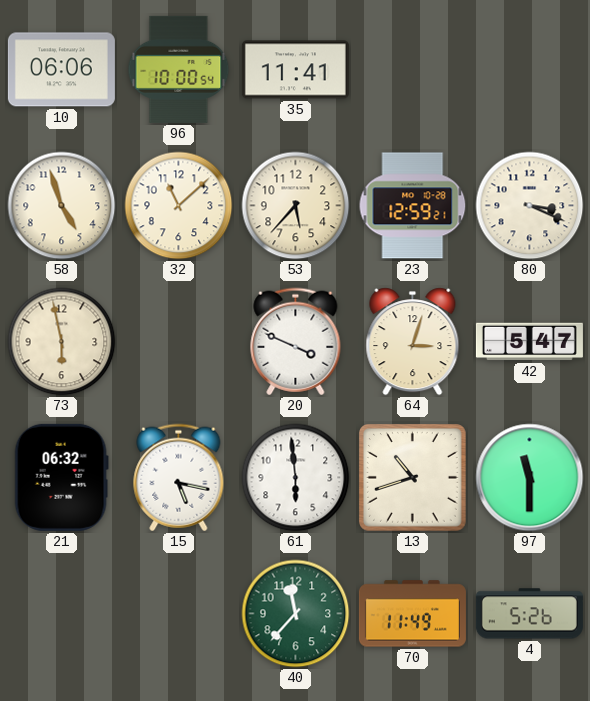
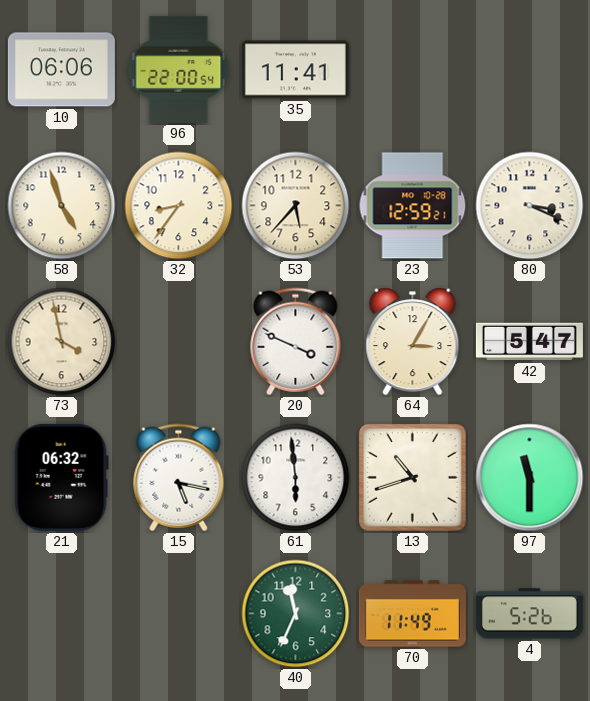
96: 10:00 -> 22:00 (179, 69)
32: 11:08 -> 8:36 (179, 206)
73: 5:58 -> 3:58 (62, 342)
64: 3:03 -> 3:05 (413, 342)
40: 11:37 -> 11:34 (296, 614)
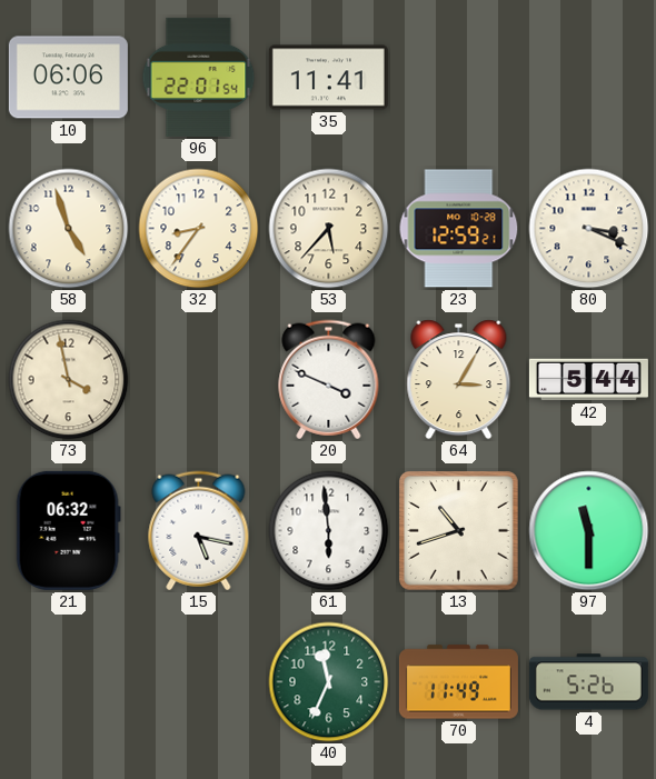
96: 22:00 -> 22:01 (199, 77)
42: 5:47 -> 5:44 (588, 380)
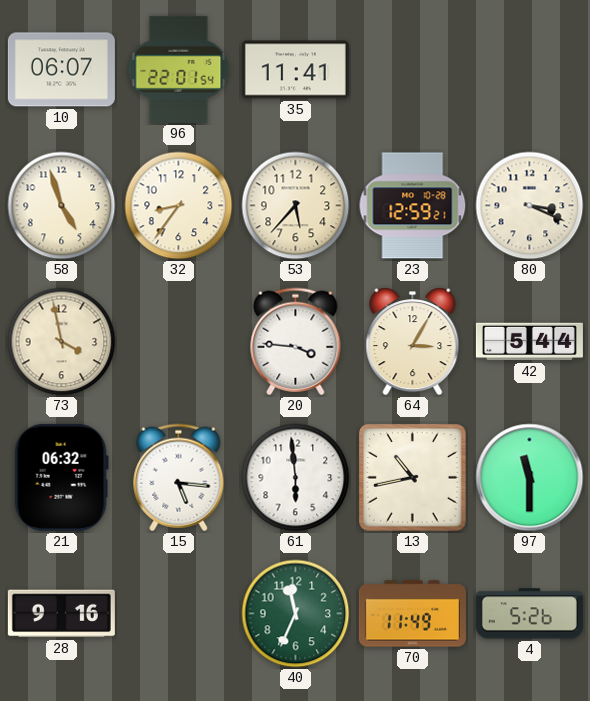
10: 06:06 -> 06:07 (61, 70)
20: 3:49 -> 3:46 (296, 342)
15: 5:17 -> 5:16 (179, 478)
13: 10:42 -> 10:43 (413, 478)
28: none -> 9:16 (61, 614)
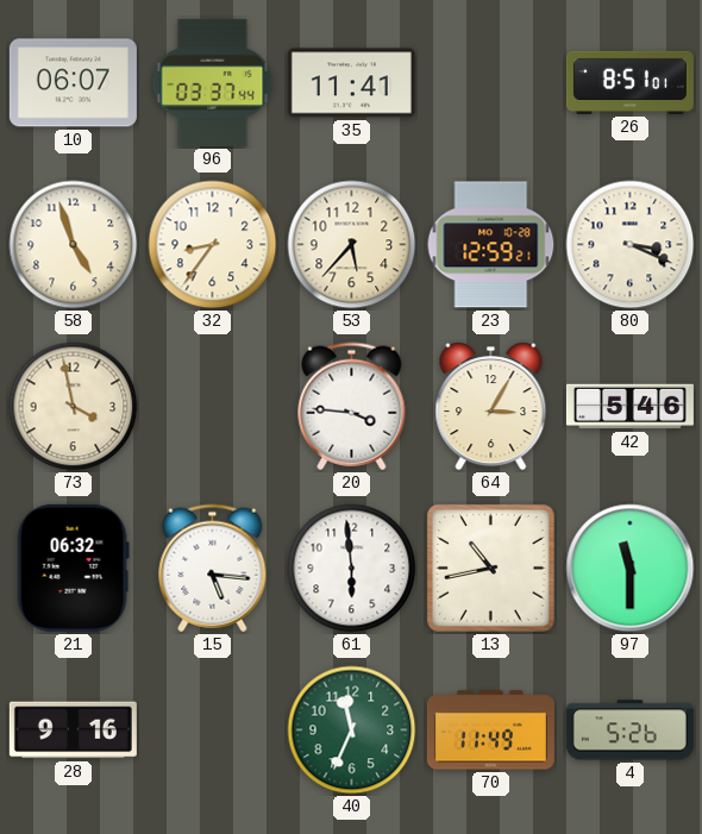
96: 22:01 -> 03:37 (213, 82)
26: none -> 8:51 (629, 82)
42: 5:44 -> 5:46 (629, 407)
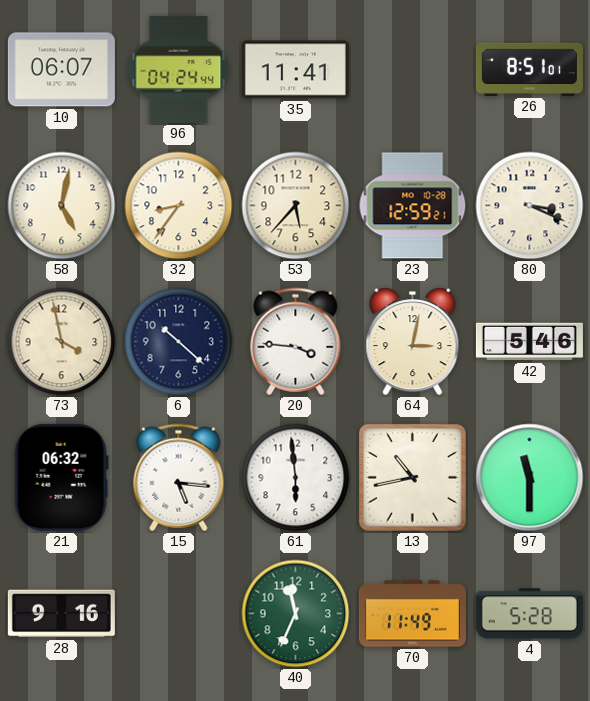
96: 03:37 -> 04:24 (179, 69)
58: 4:57 -> 5:02 (62, 206)
6: none -> 10:22 (179, 342)
64: 3:05 -> 3:02 (413, 342)
4: 5:26 -> 5:28 (529, 614)
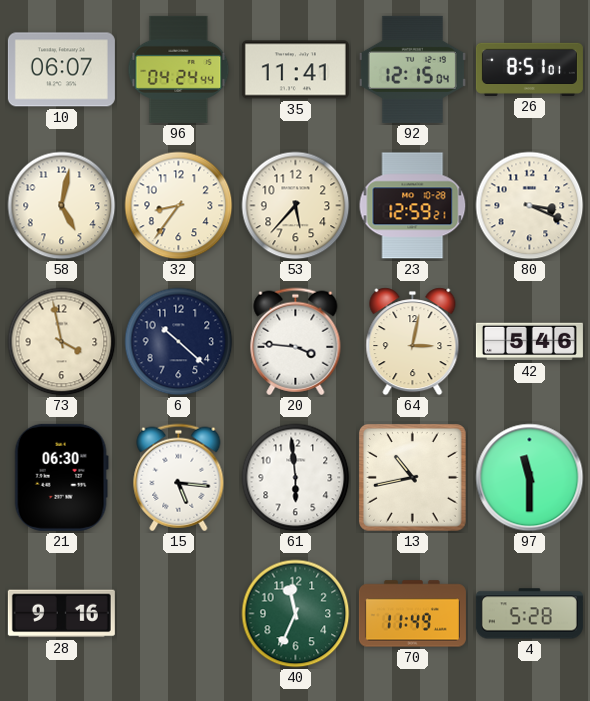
92: none -> 12:15 (412, 69)
21: 06:32 -> 06:30 (61, 477)
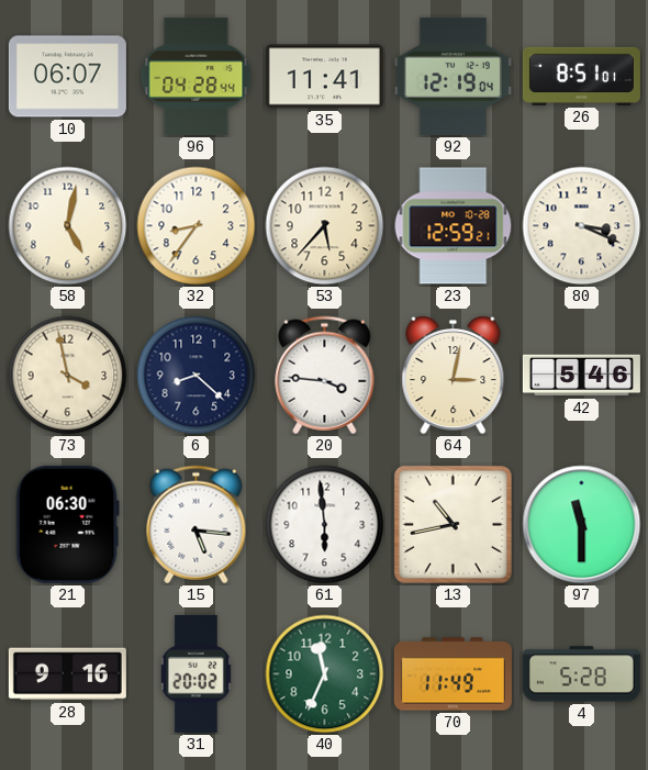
96: 04:24 -> 04:28 (197, 76)
92: 12:15 -> 12:19 (453, 76)
6: 10:22 -> 8:22 (197, 376)
31: none -> 20:02 (195, 673)
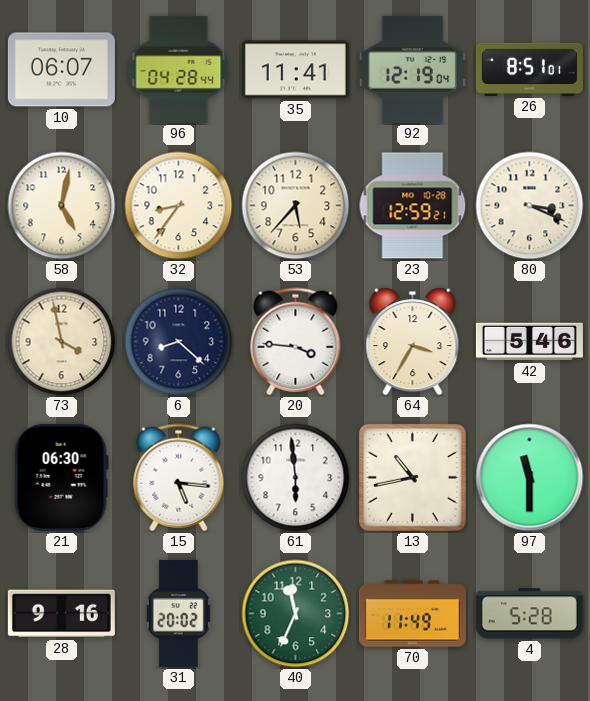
64: 3:02 -> 3:35 (413, 342)
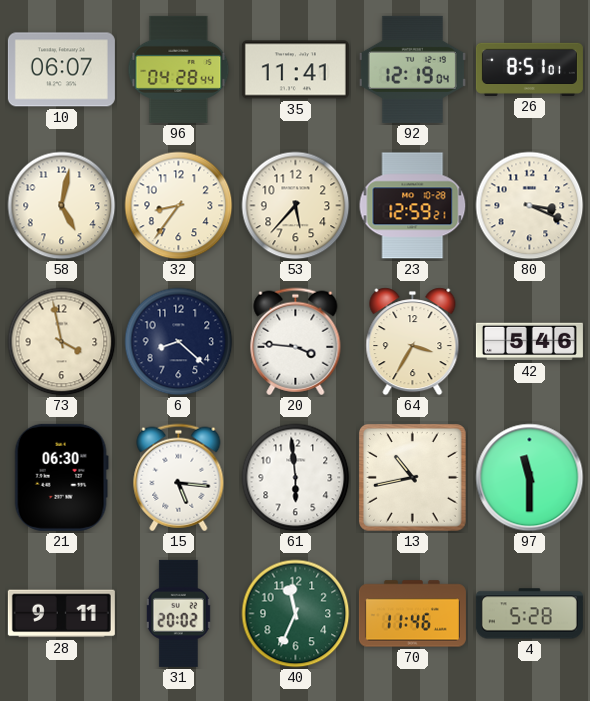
28: 9:16 -> 9:11 (61, 614)
70: 11:49 -> 11:46 (412, 614)
